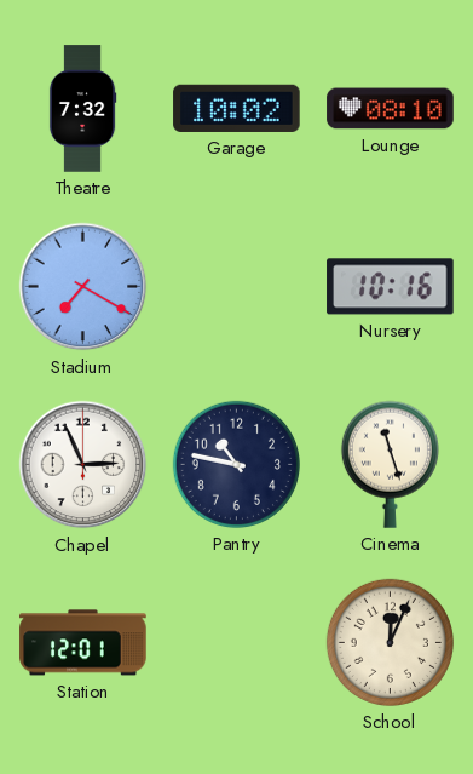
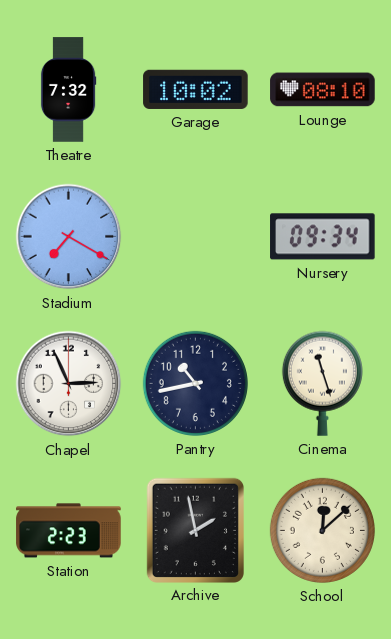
Nursery: 10:16 -> 09:34 (323, 237)
Pantry: 10:47 -> 10:43 (195, 383)
Station: 12:01 -> 2:23 (69, 531)
Archive: none -> 1:58 (195, 530)
School: 12:04 -> 12:08 (322, 530)
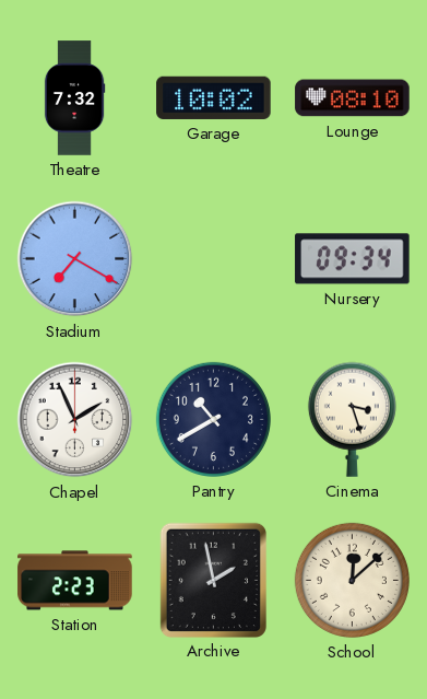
Chapel: 2:56 -> 1:56 (75, 420)
Pantry: 10:43 -> 10:40 (213, 419)
Cinema: 11:27 -> 3:27 (352, 419)
